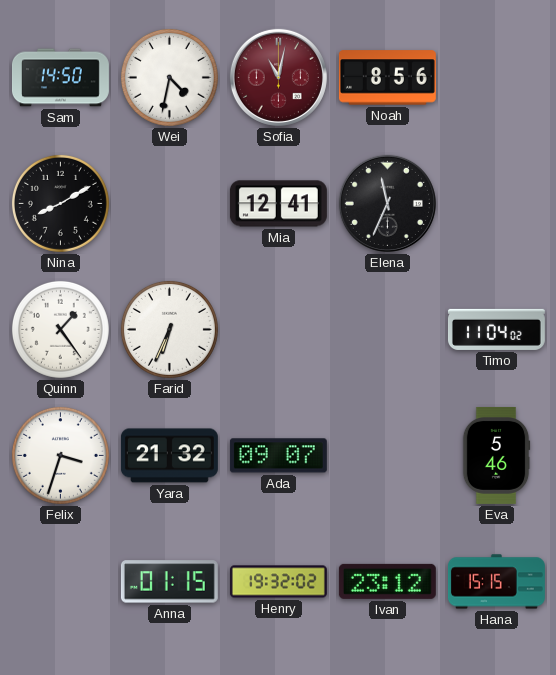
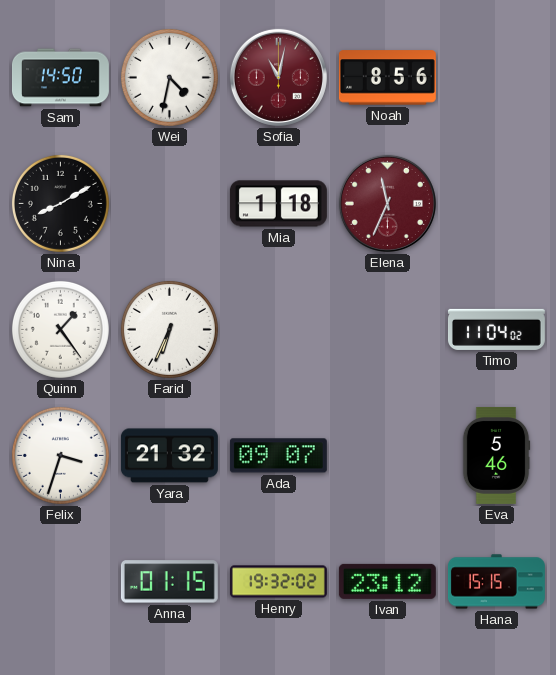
Mia: 12:41 -> 1:18 (278, 204)
Elena dial: black -> burgundy (387, 203)
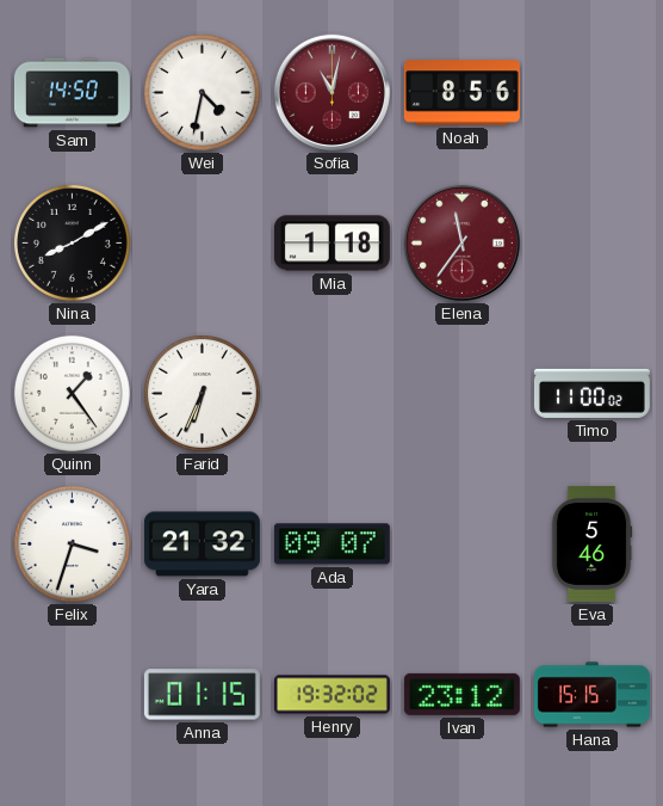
Elena: 11:34 -> 11:36 (461, 242)
Timo: 11:04 -> 11:00 (591, 393)
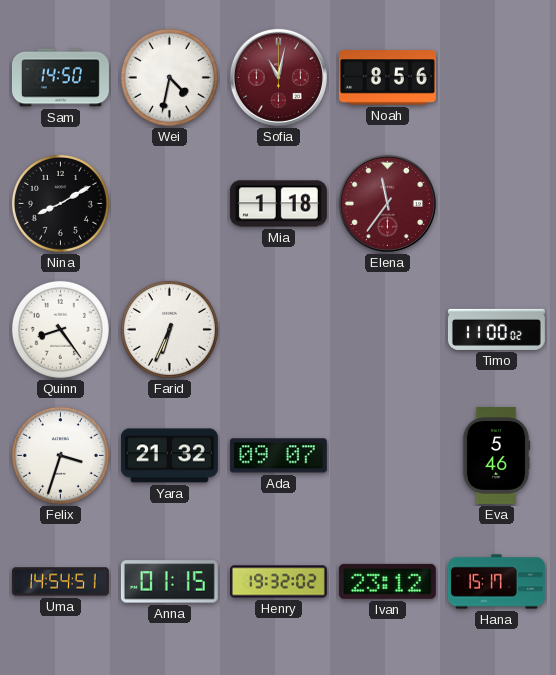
Quinn: 1:24 -> 8:24 (60, 329)
Uma: none -> 14:54 (60, 582)
Hana: 15:15 -> 15:17 (496, 582)
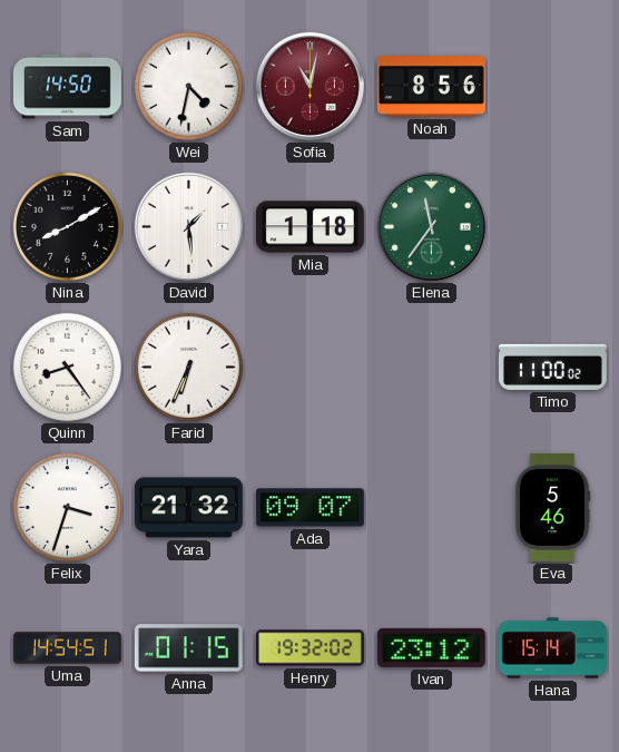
David: none -> 1:29 (188, 226)
Elena dial: burgundy -> green (431, 226)
Hana: 15:17 -> 15:14 (552, 648)
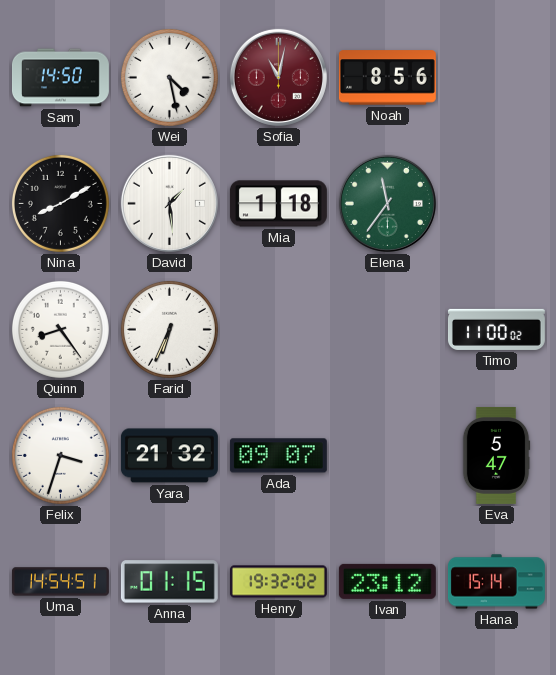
Wei: 4:32 -> 4:28 (169, 77)
Eva: 5:46 -> 5:47 (496, 455)
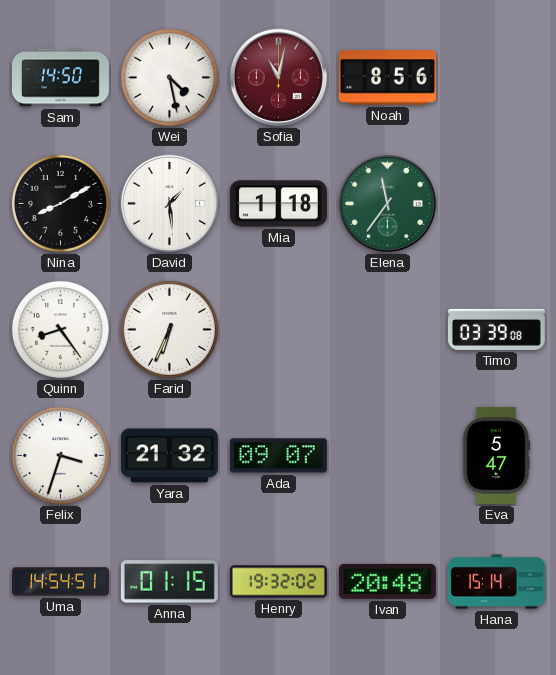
Timo: 11:00 -> 03:39 (496, 329)
Ivan: 23:12 -> 20:48 (387, 581)
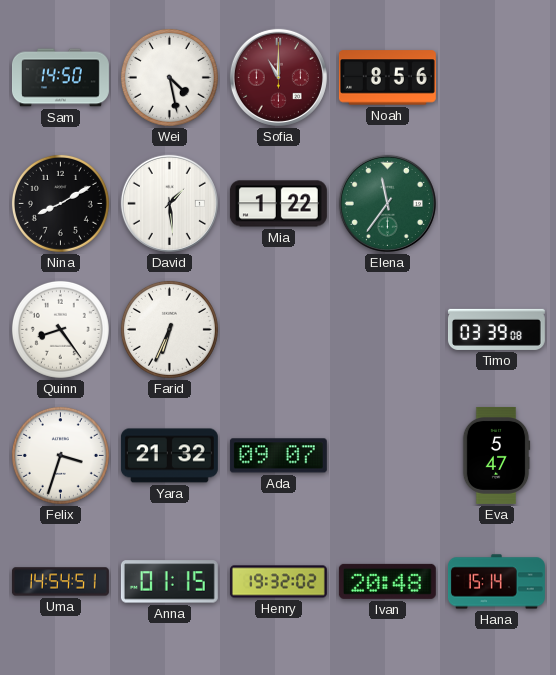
Sofia: 11:02 -> 11:00 (278, 77)
Mia: 1:18 -> 1:22 (278, 204)
